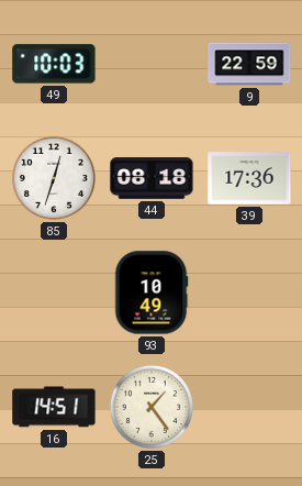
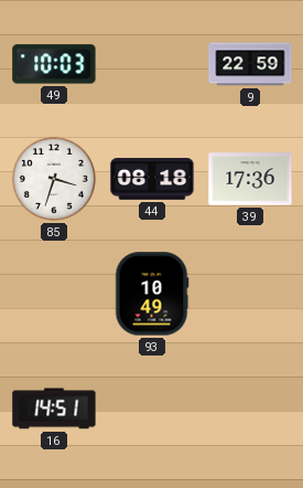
85: 12:33 -> 3:33 (54, 179)
25: 1:24 -> none (152, 407)
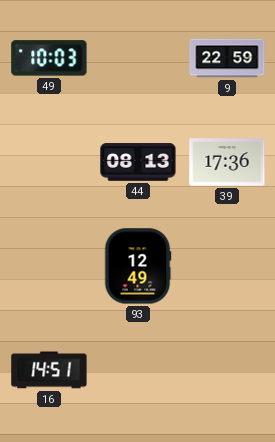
85: 3:33 -> none (54, 179)
44: 08:18 -> 08:13 (138, 162)
93: 10:49 -> 12:49 (138, 266)
